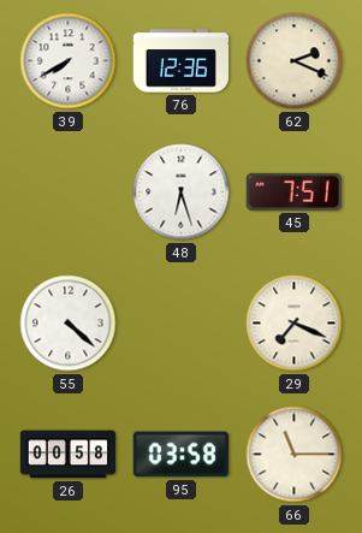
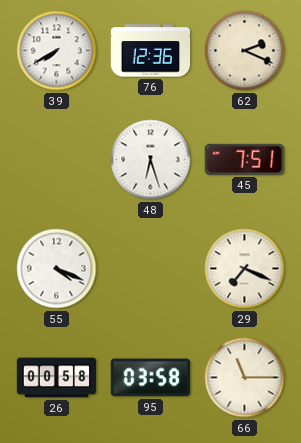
55: 4:22 -> 4:19 (57, 269)
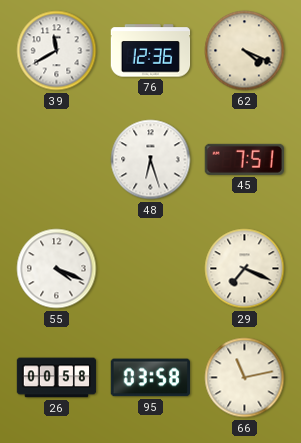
39: 7:40 -> 11:40 (57, 51)
62: 2:19 -> 4:19 (245, 51)
66: 11:15 -> 11:13 (245, 378)
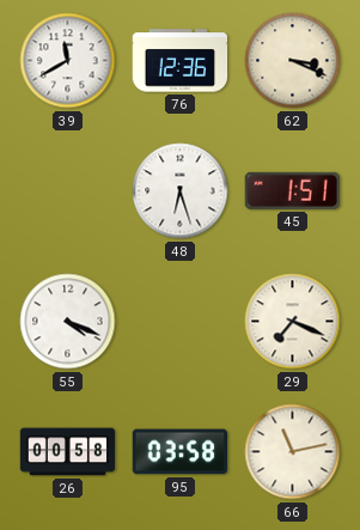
62: 4:19 -> 3:19 (293, 61)
45: 7:51 -> 1:51 (292, 190)
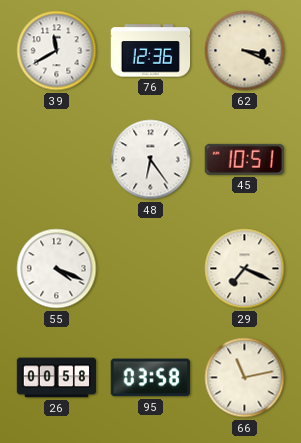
48: 6:27 -> 6:24 (151, 160)
45: 1:51 -> 10:51 (244, 159)
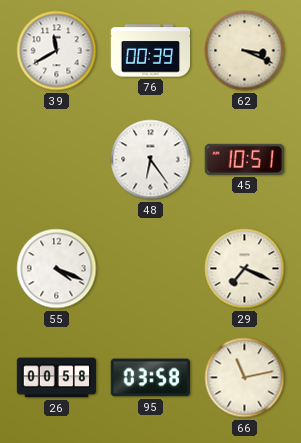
76: 12:36 -> 00:39 (151, 51)
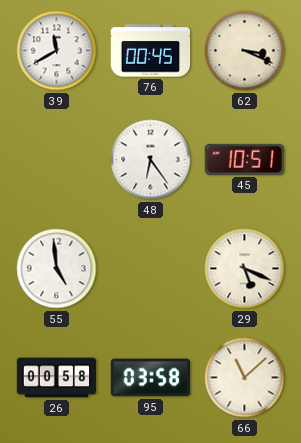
76: 00:39 -> 00:45 (151, 51)
55: 4:19 -> 4:59 (57, 269)
29: 7:19 -> 5:19 (245, 269)
66: 11:13 -> 11:08 (245, 378)
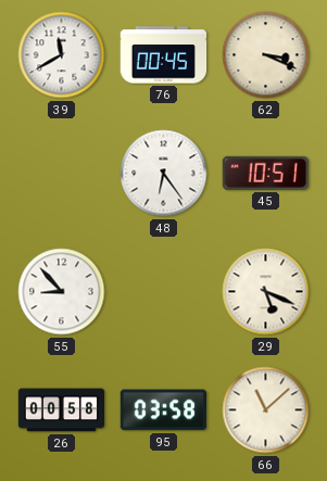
55: 4:59 -> 8:53 (62, 292)
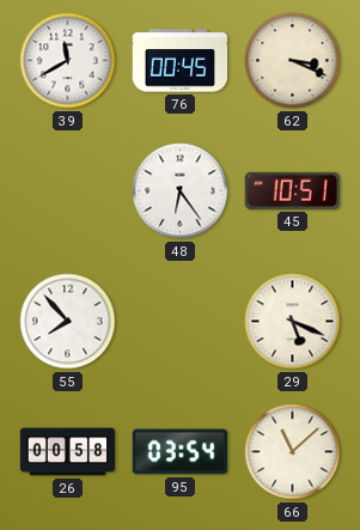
55: 8:53 -> 7:53 (68, 322)
95: 03:58 -> 03:54 (179, 452)
